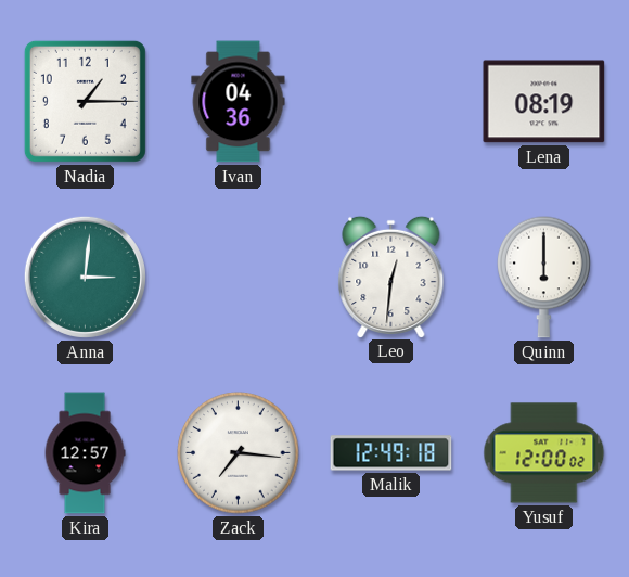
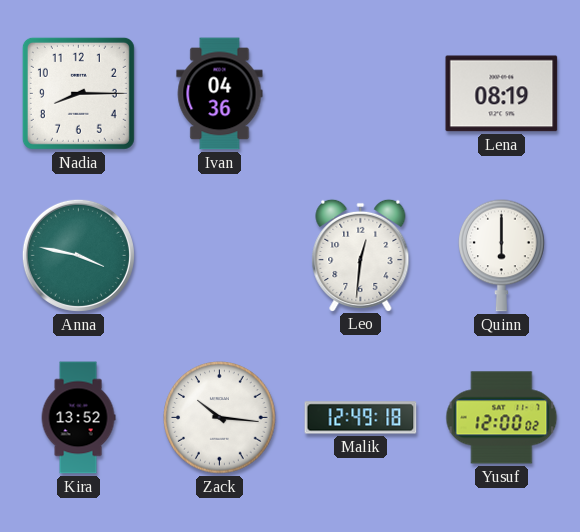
Nadia: 1:15 -> 8:15 (78, 93)
Anna: 3:01 -> 3:47 (78, 255)
Kira: 12:57 -> 13:52 (78, 418)
Zack: 7:16 -> 10:16 (220, 418)
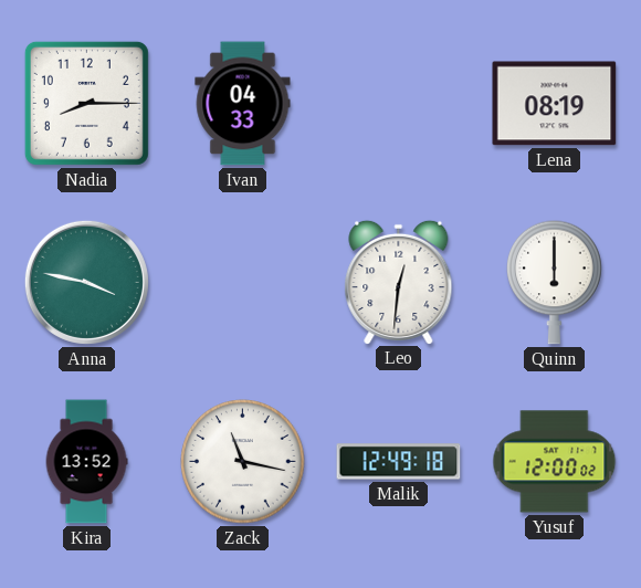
Ivan: 04:36 -> 04:33 (243, 104)
Zack: 10:16 -> 11:17 (243, 462)
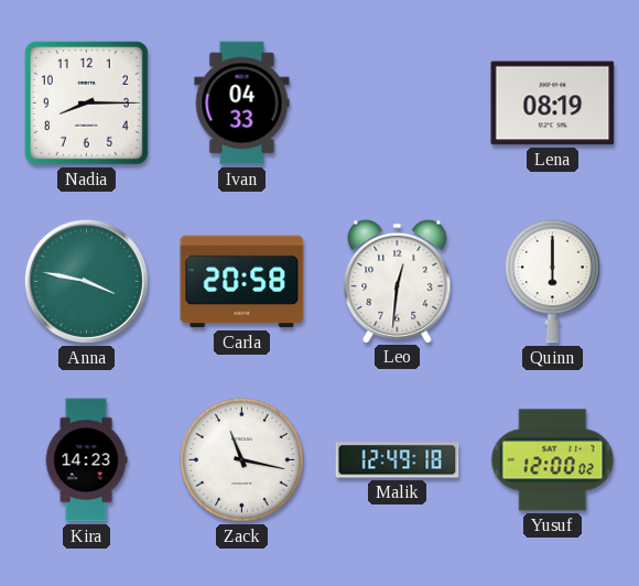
Carla: none -> 20:58 (242, 282)
Kira: 13:52 -> 14:23 (86, 460)
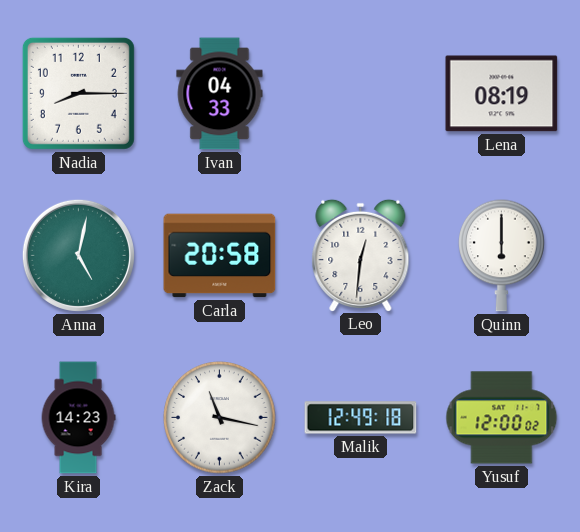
Anna: 3:47 -> 5:02 (78, 255)
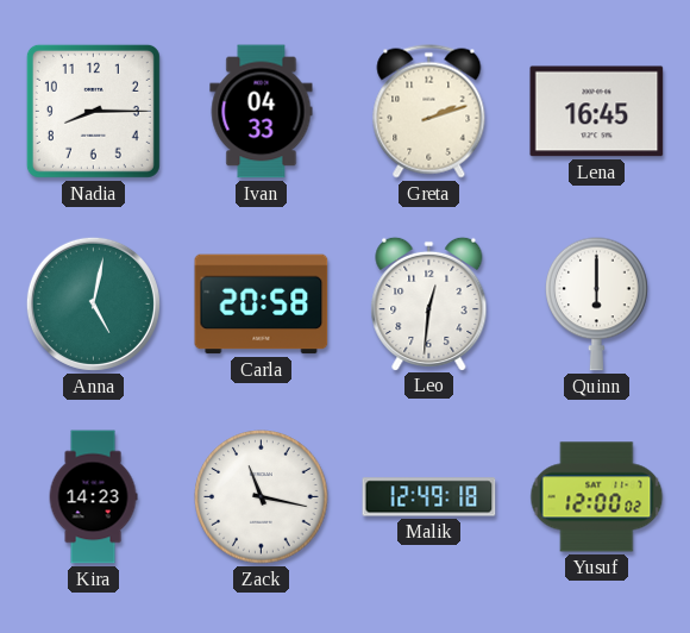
Greta: none -> 2:12 (429, 112)
Lena: 08:19 -> 16:45 (597, 112)
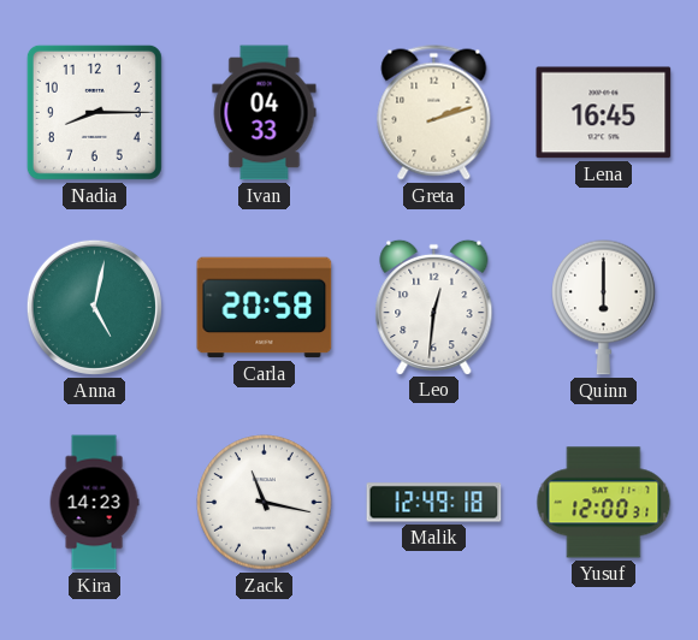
Yusuf: 12:00:02 -> 12:00:31 (604, 503)
